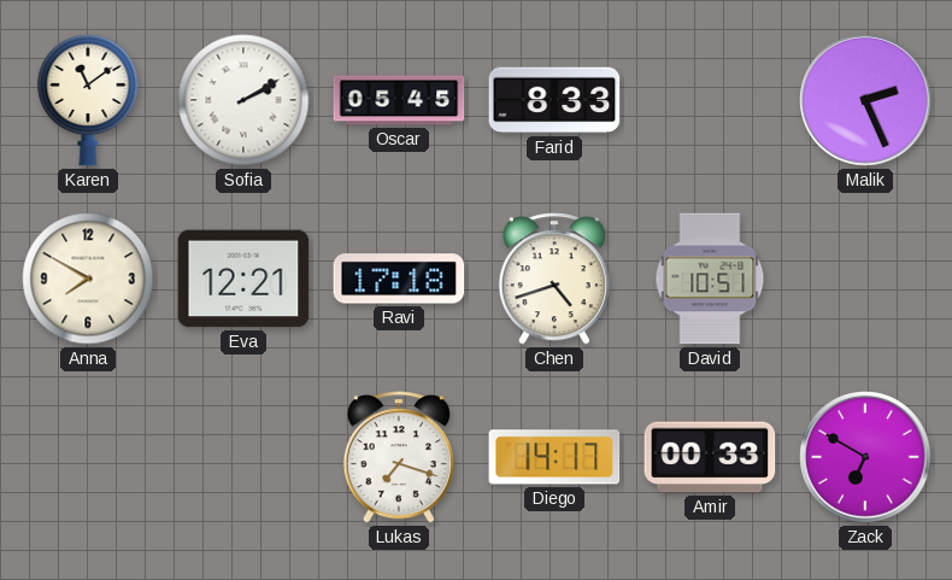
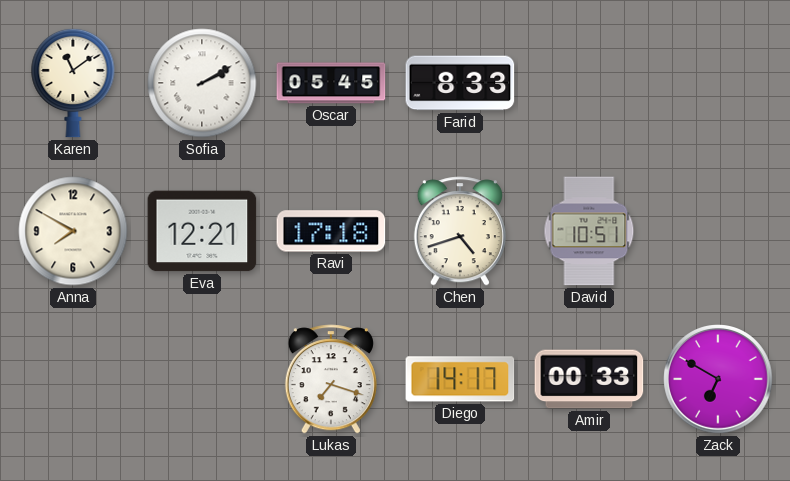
Malik: 2:26 -> none (865, 100)
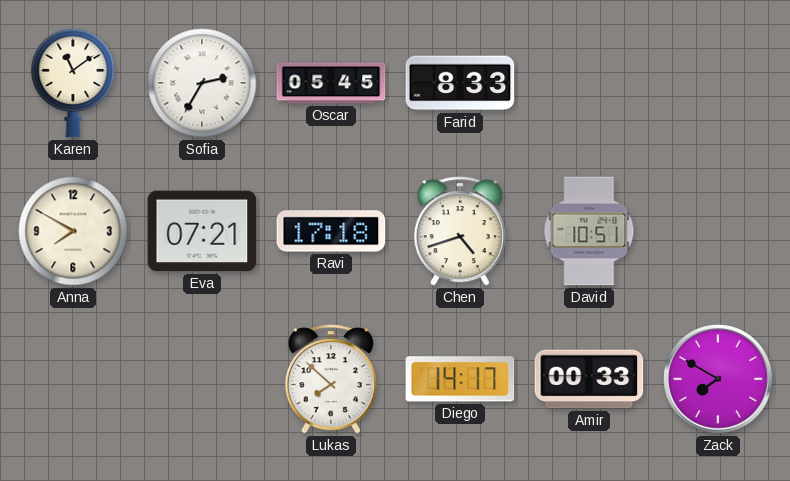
Sofia: 2:10 -> 2:35 (202, 83)
Eva: 12:21 -> 07:21 (202, 231)
Lukas: 7:18 -> 7:52 (331, 379)
Zack: 6:50 -> 7:50 (718, 379)
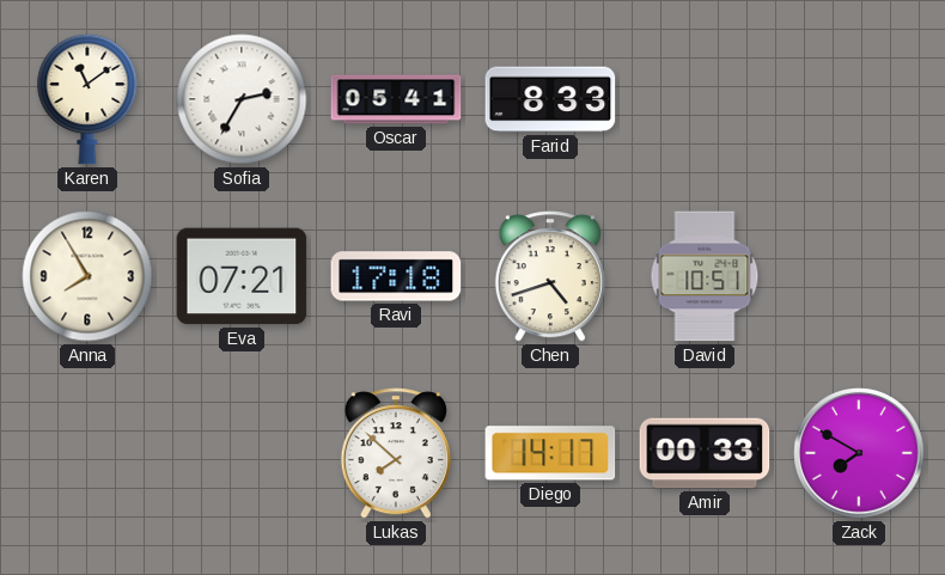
Oscar: 05:45 -> 05:41 (396, 99)
Anna: 7:50 -> 7:55 (87, 276)
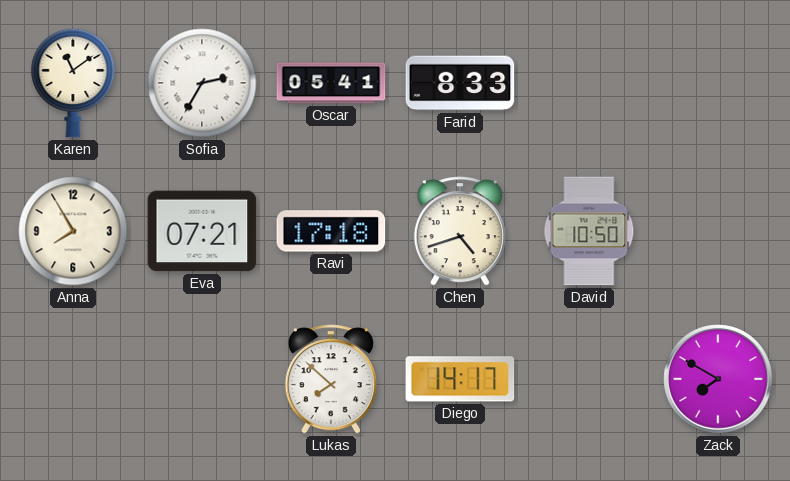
David: 10:51 -> 10:50 (589, 231)
Amir: 00:33 -> none (705, 453)
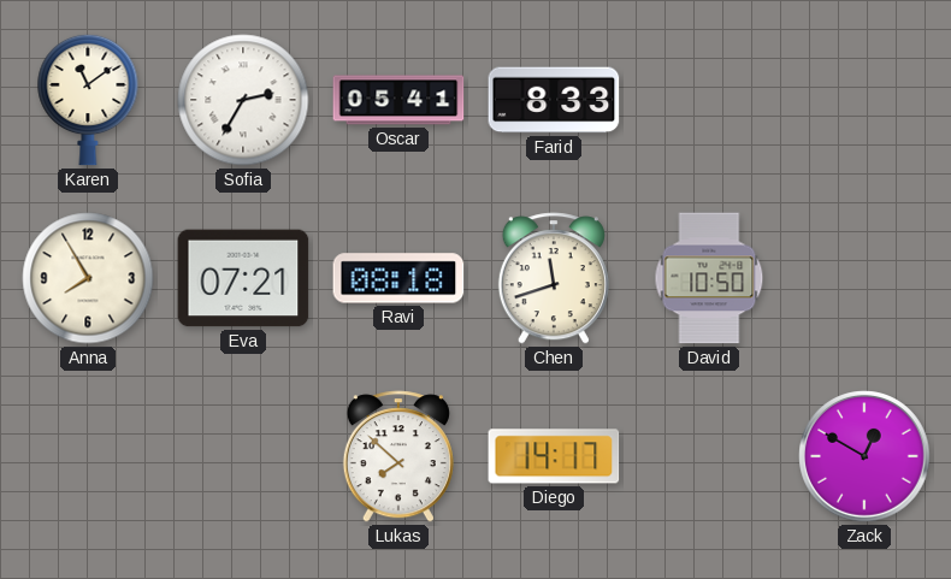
Ravi: 17:18 -> 08:18 (398, 278)
Chen: 4:42 -> 11:42 (554, 278)
Zack: 7:50 -> 12:50 (864, 456)
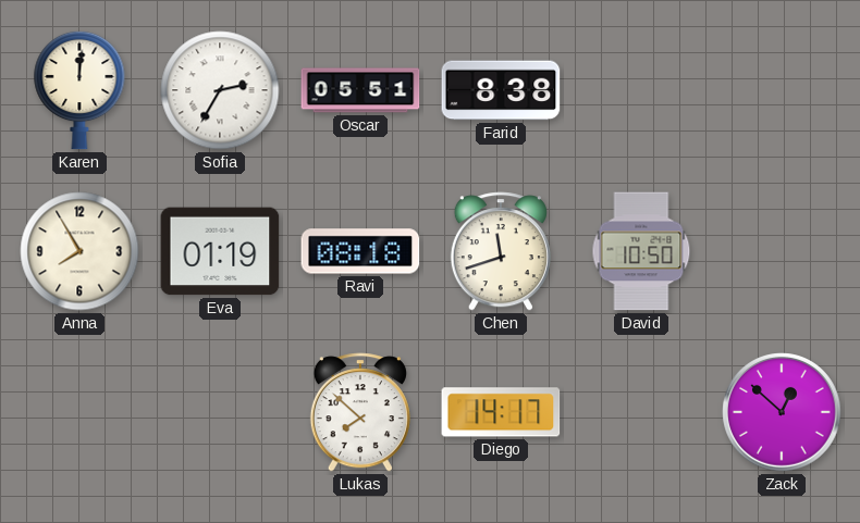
Karen: 11:09 -> 12:01 (79, 90)
Oscar: 05:41 -> 05:51 (360, 90)
Farid: 8:33 -> 8:38 (501, 90)
Eva: 07:21 -> 01:19 (220, 251)
Zack: 12:50 -> 12:52 (782, 412)
